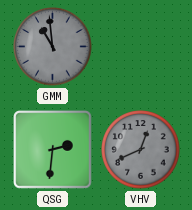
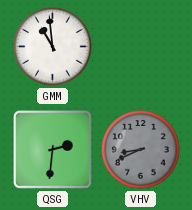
GMM dial: grey -> white (53, 47)
VHV: 12:41 -> 8:41 (141, 150)
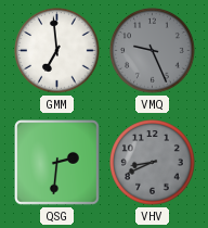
GMM: 10:59 -> 6:59 (57, 51)
VMQ: none -> 9:26 (153, 51)
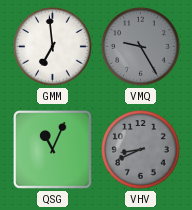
VMQ: 9:26 -> 9:25 (141, 47)
QSG: 2:31 -> 11:04 (53, 150)
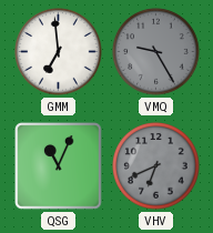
VHV: 8:41 -> 6:41 (156, 166)
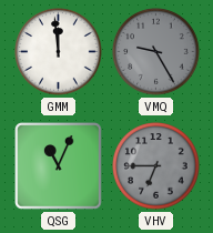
GMM: 6:59 -> 11:59 (59, 52)
VHV: 6:41 -> 6:45 (156, 166)
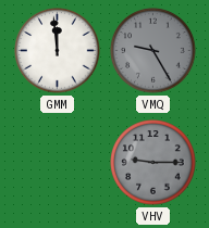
QSG: 11:04 -> none (59, 166)
VHV: 6:45 -> 9:15 (153, 163)
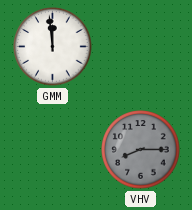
VMQ: 9:25 -> none (153, 51)
VHV: 9:15 -> 8:15 (141, 150)
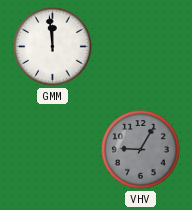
VHV: 8:15 -> 9:05 (141, 150)
